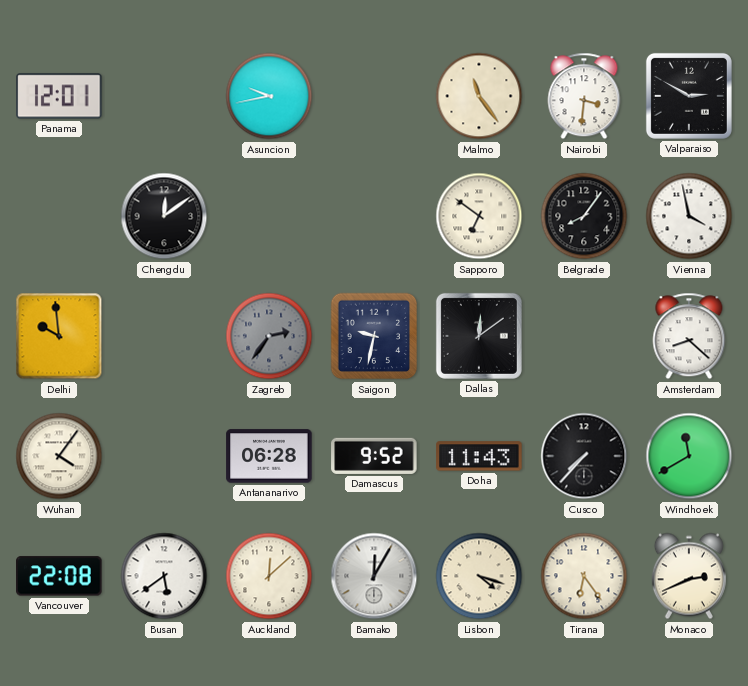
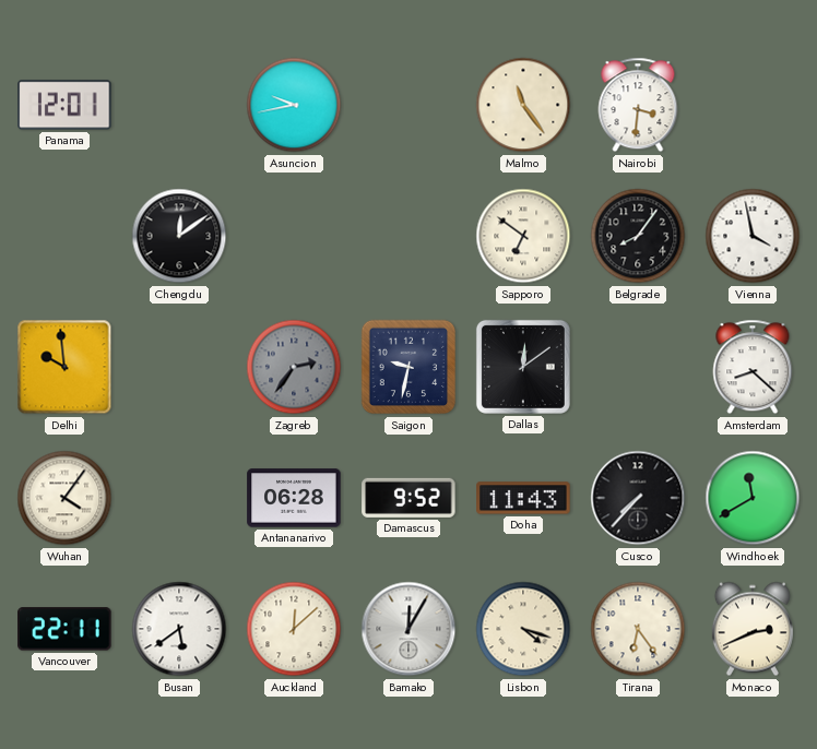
Valparaiso: 2:50 -> none (689, 96)
Vancouver: 22:08 -> 22:11 (64, 629)
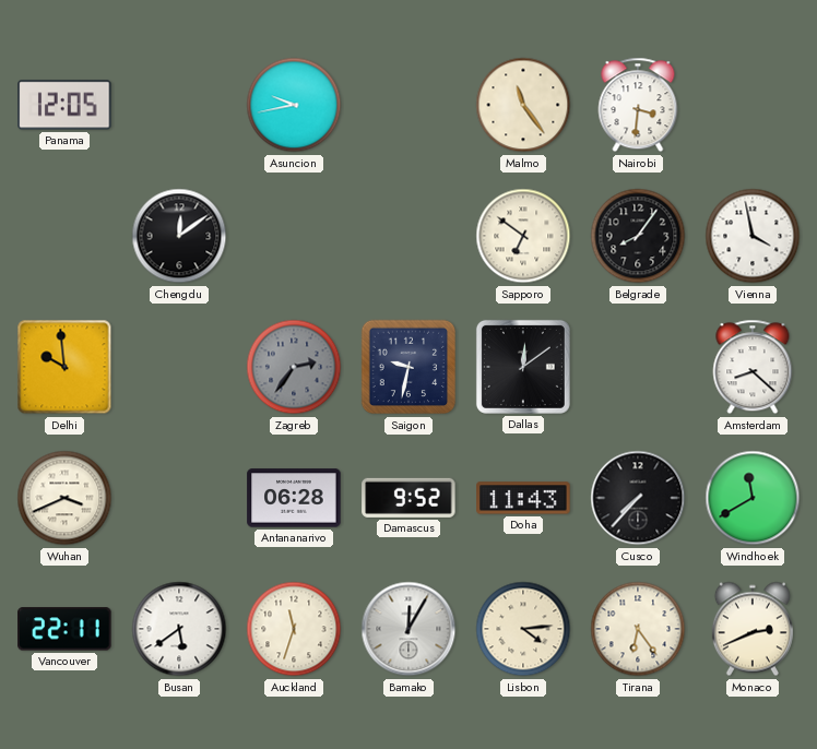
Panama: 12:01 -> 12:05 (64, 105)
Wuhan: 4:06 -> 3:41 (64, 498)
Auckland: 12:08 -> 11:33 (294, 629)
Lisbon: 4:18 -> 4:14 (523, 629)
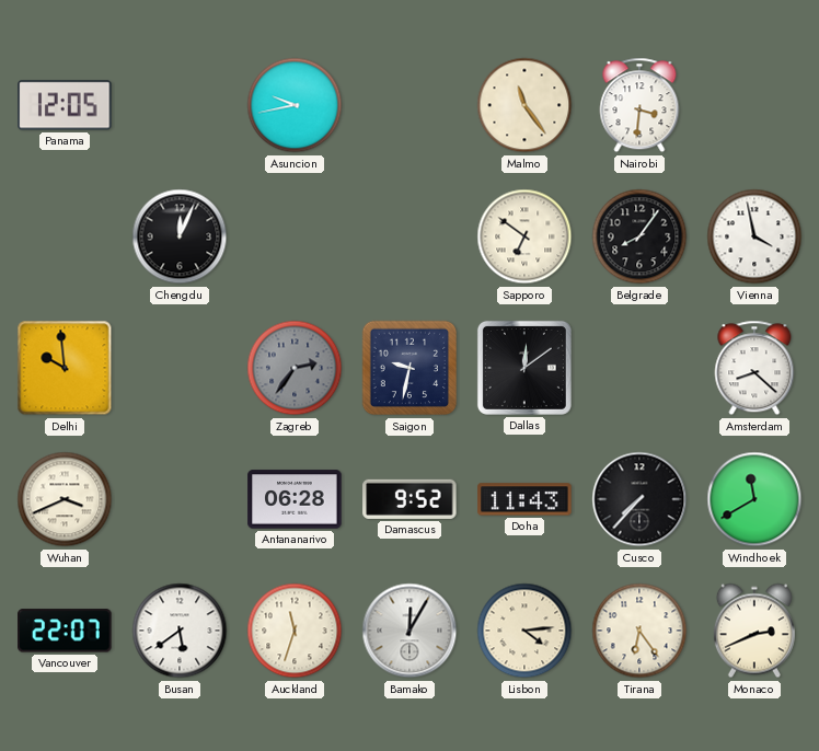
Chengdu: 12:09 -> 12:04 (180, 236)
Vancouver: 22:11 -> 22:07 (65, 631)
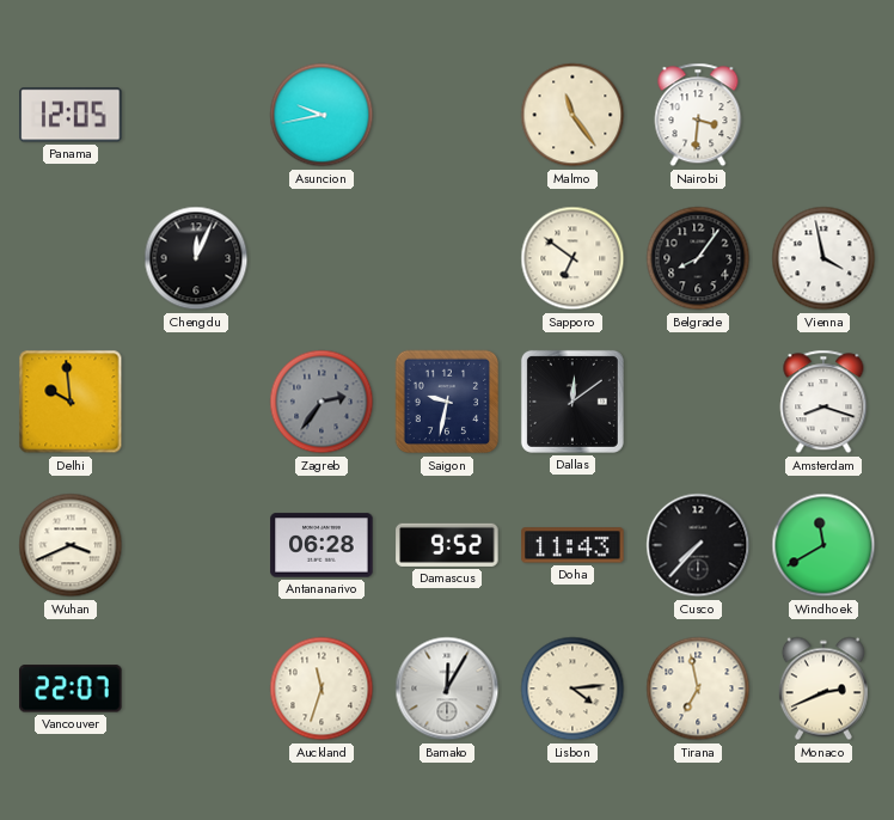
Amsterdam: 8:22 -> 8:18 (823, 402)
Busan: 5:39 -> none (180, 631)
Tirana: 6:24 -> 6:58 (698, 689)
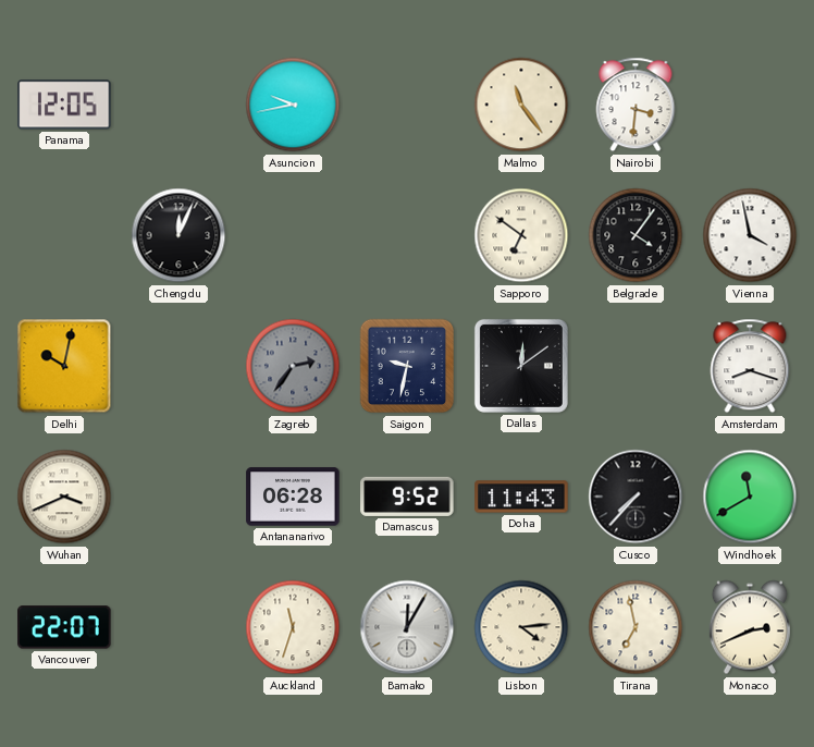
Belgrade: 8:06 -> 4:06 (636, 235)
Delhi: 9:59 -> 10:02 (64, 366)
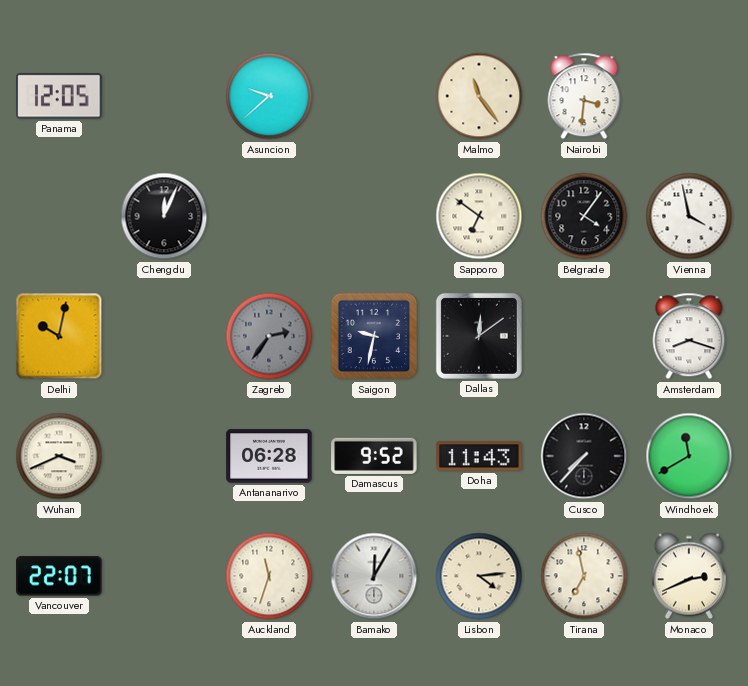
Asuncion: 9:43 -> 9:38 (269, 96)
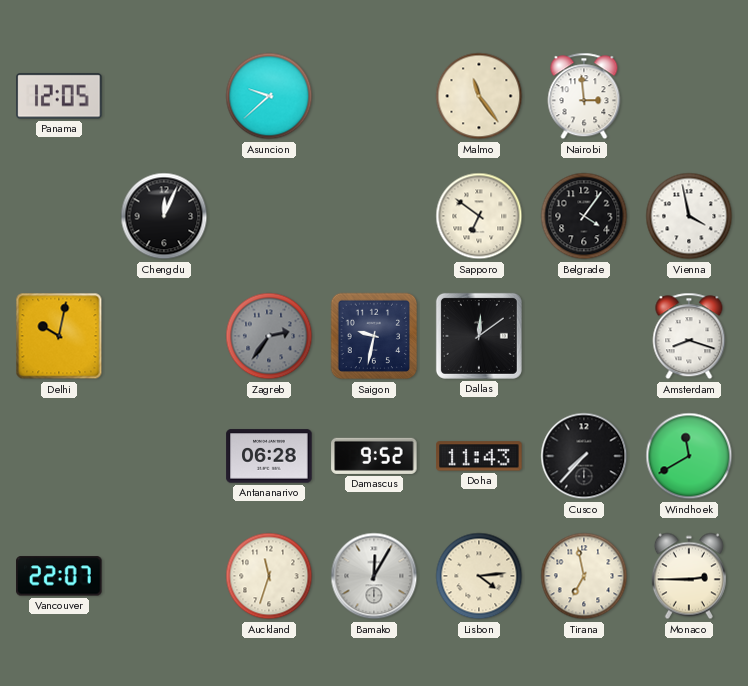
Nairobi: 3:31 -> 2:59 (584, 96)
Wuhan: 3:41 -> none (59, 456)
Monaco: 2:41 -> 2:45 (689, 576)
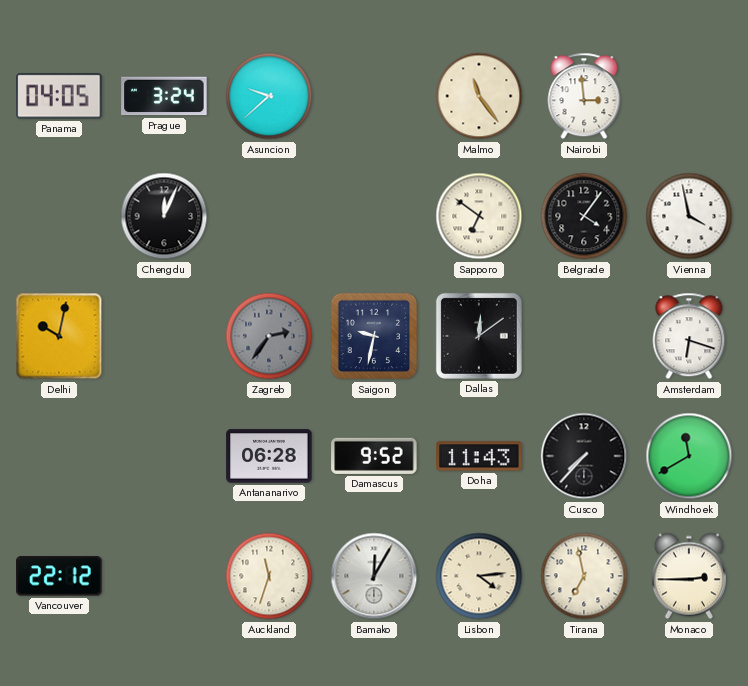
Panama: 12:05 -> 04:05 (59, 96)
Prague: none -> 3:24 (164, 96)
Amsterdam: 8:18 -> 6:18 (689, 336)
Vancouver: 22:07 -> 22:12 (59, 576)
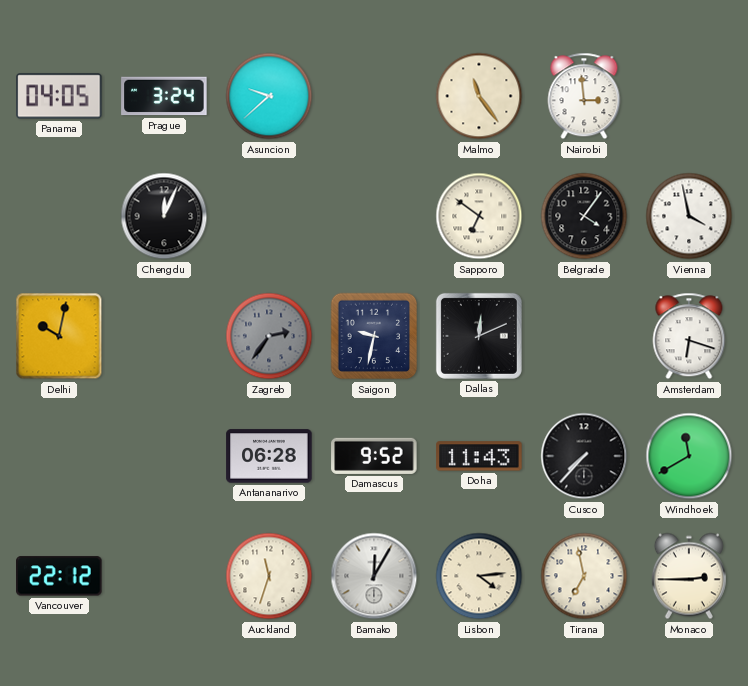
Dallas: 12:09 -> 12:11 (479, 336)
